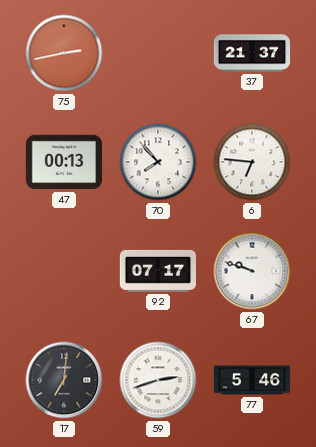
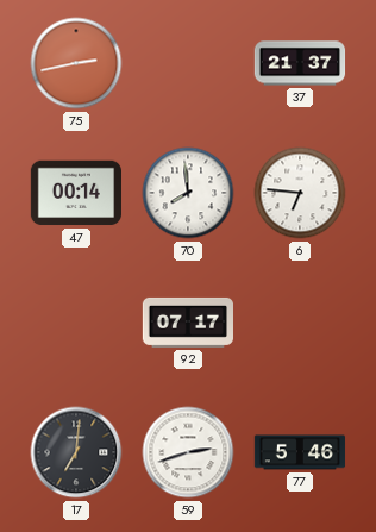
47: 00:13 -> 00:14 (75, 193)
70: 7:53 -> 7:59 (188, 193)
67: 9:48 -> none (252, 271)
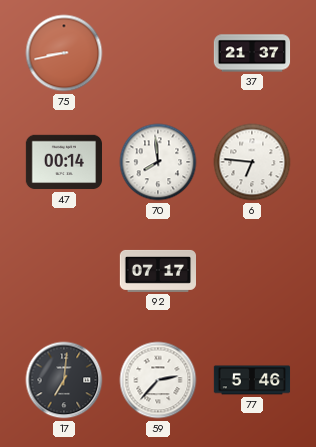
75: 2:43 -> 8:43 (64, 53)
59: 2:42 -> 2:37 (158, 380)
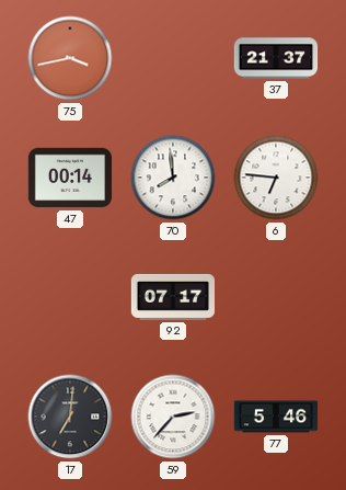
75: 8:43 -> 3:43 (70, 58)
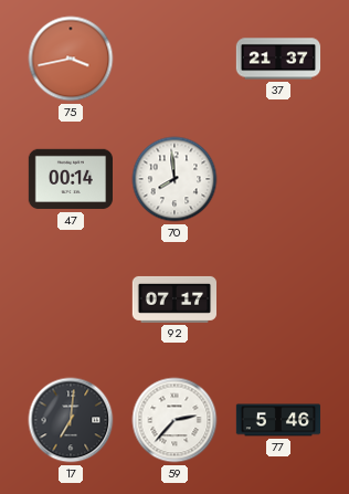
6: 6:46 -> none (276, 178)
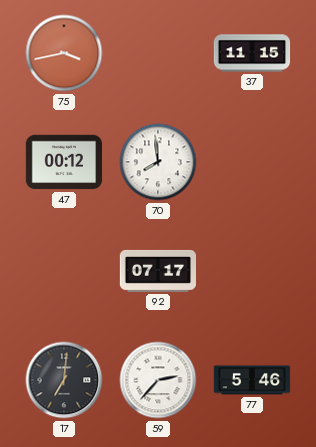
37: 21:37 -> 11:15 (252, 53)
47: 00:14 -> 00:12 (63, 162)
